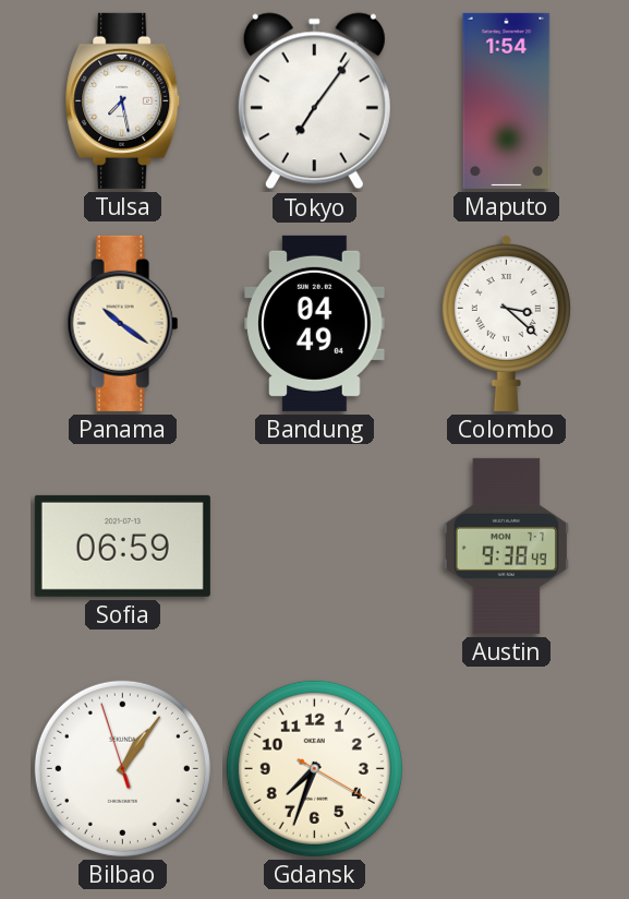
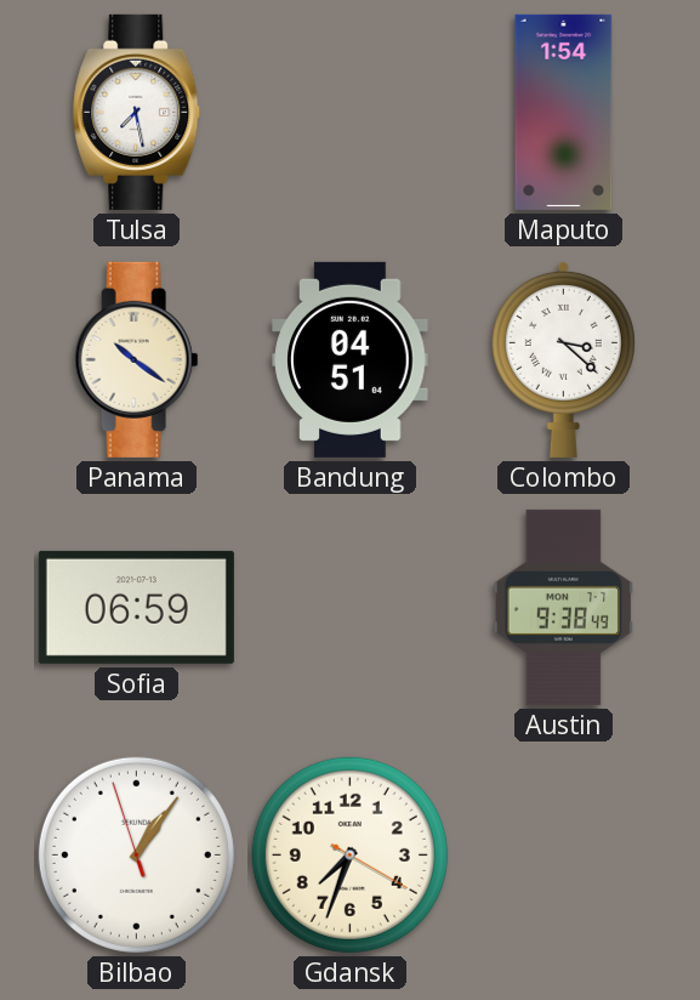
Tokyo: 7:06 -> none (314, 101)
Bandung: 04:49 -> 04:51 (351, 359)
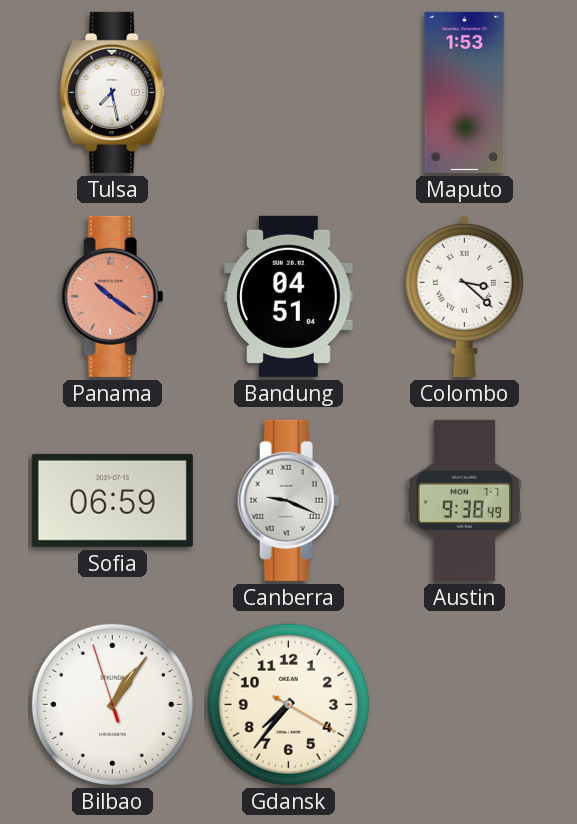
Maputo: 1:54 -> 1:53 (465, 92)
Panama dial: cream -> salmon (113, 296)
Canberra: none -> 9:19 (289, 500)
Gdansk: 7:33 -> 7:36 (288, 704)
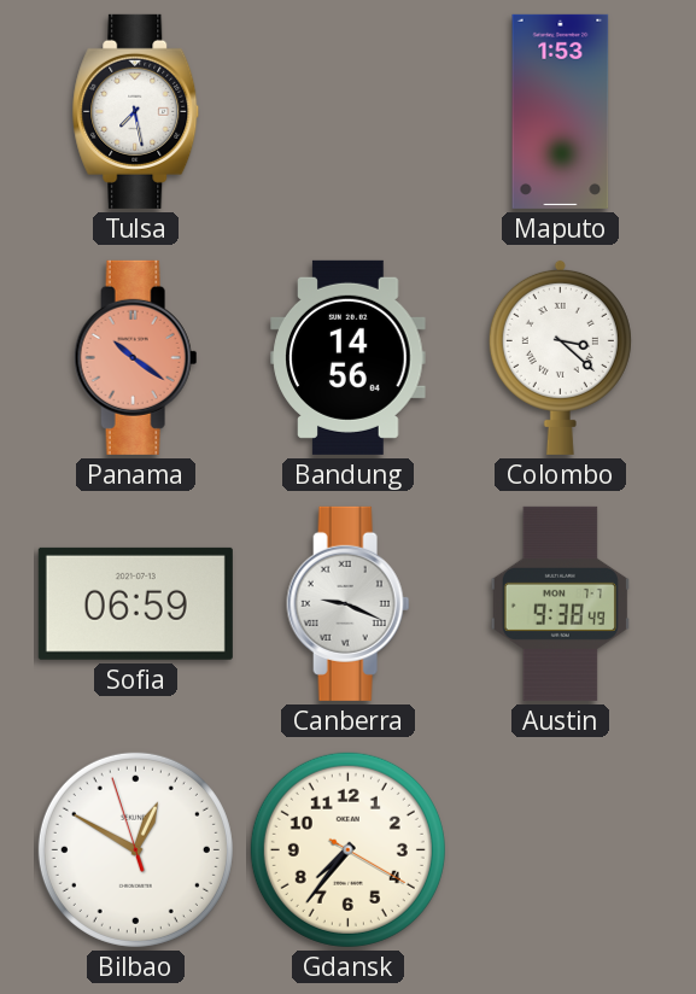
Bandung: 04:51 -> 14:56 (349, 357)
Bilbao: 1:05 -> 12:49 (135, 849)
